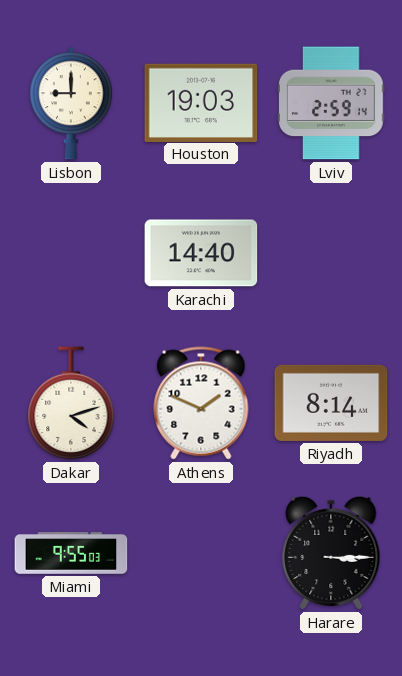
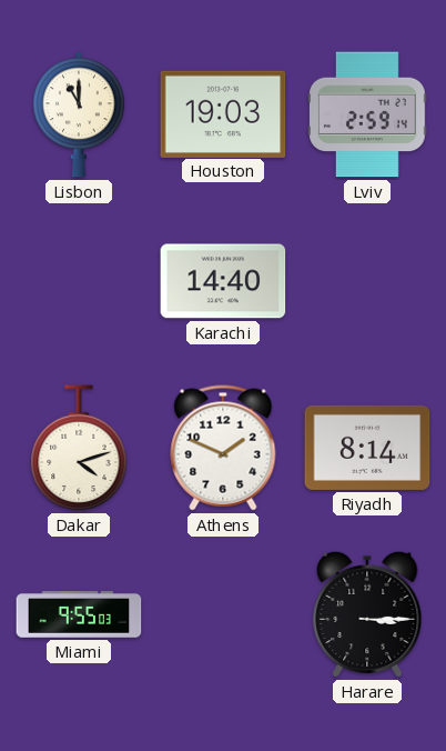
Lisbon: 9:00 -> 11:00 (79, 114)
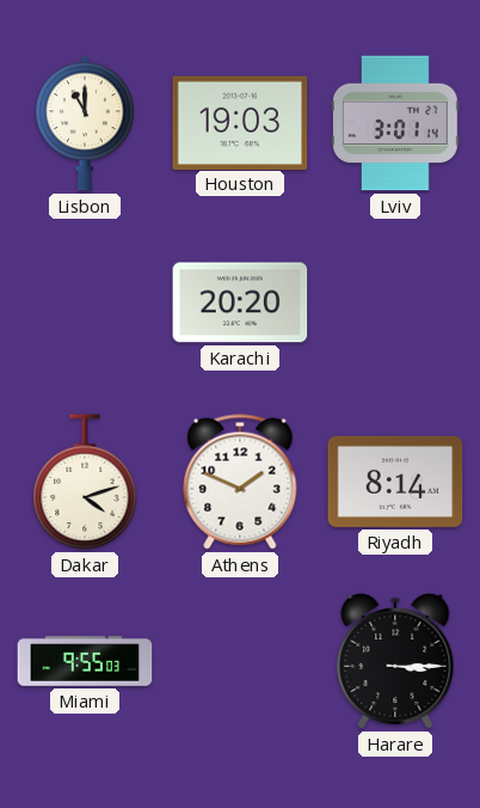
Lviv: 2:59 -> 3:01 (395, 123)
Karachi: 14:40 -> 20:20 (240, 302)
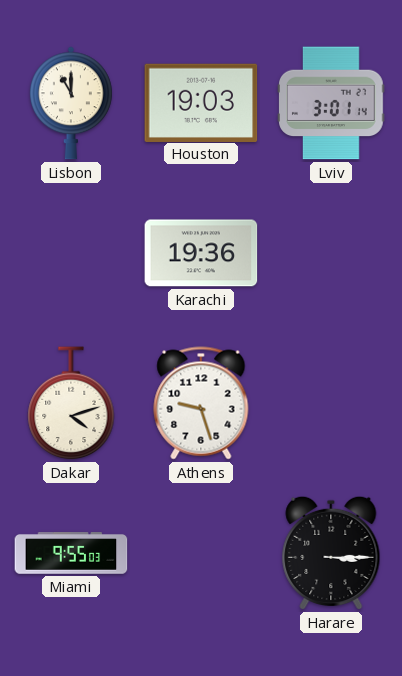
Karachi: 20:20 -> 19:36 (201, 253)
Athens: 1:49 -> 9:27 (201, 403)
Riyadh: 8:14 -> none (395, 482)
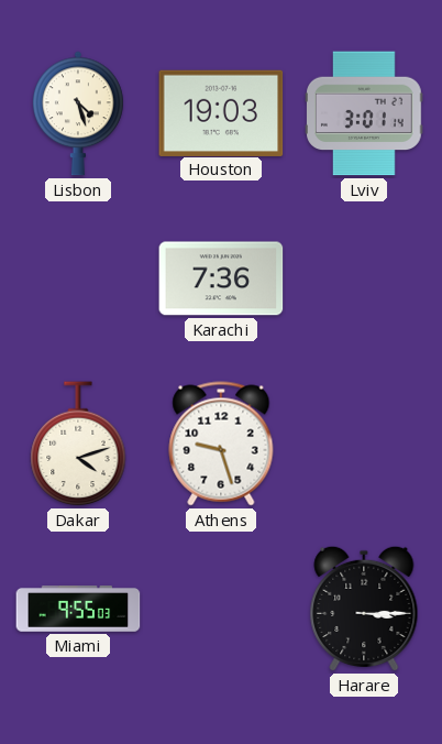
Lisbon: 11:00 -> 4:27 (78, 113)
Karachi: 19:36 -> 7:36 (221, 278)
